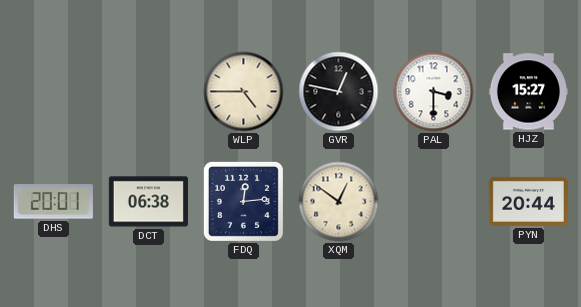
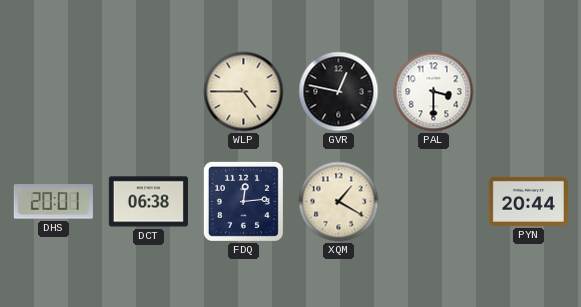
HJZ: 15:27 -> none (528, 92)
XQM: 12:51 -> 1:20 (339, 202)
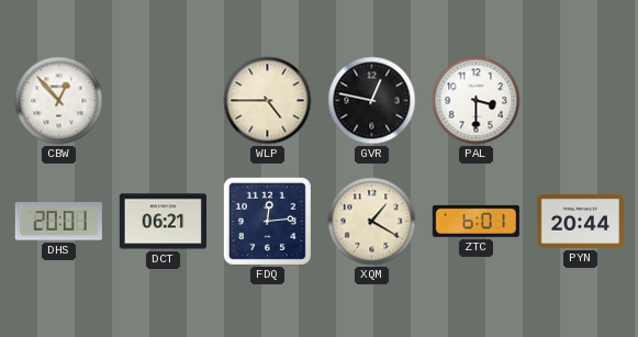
CBW: none -> 12:53 (59, 101)
DCT: 06:38 -> 06:21 (163, 222)
ZTC: none -> 6:01 (475, 221)
